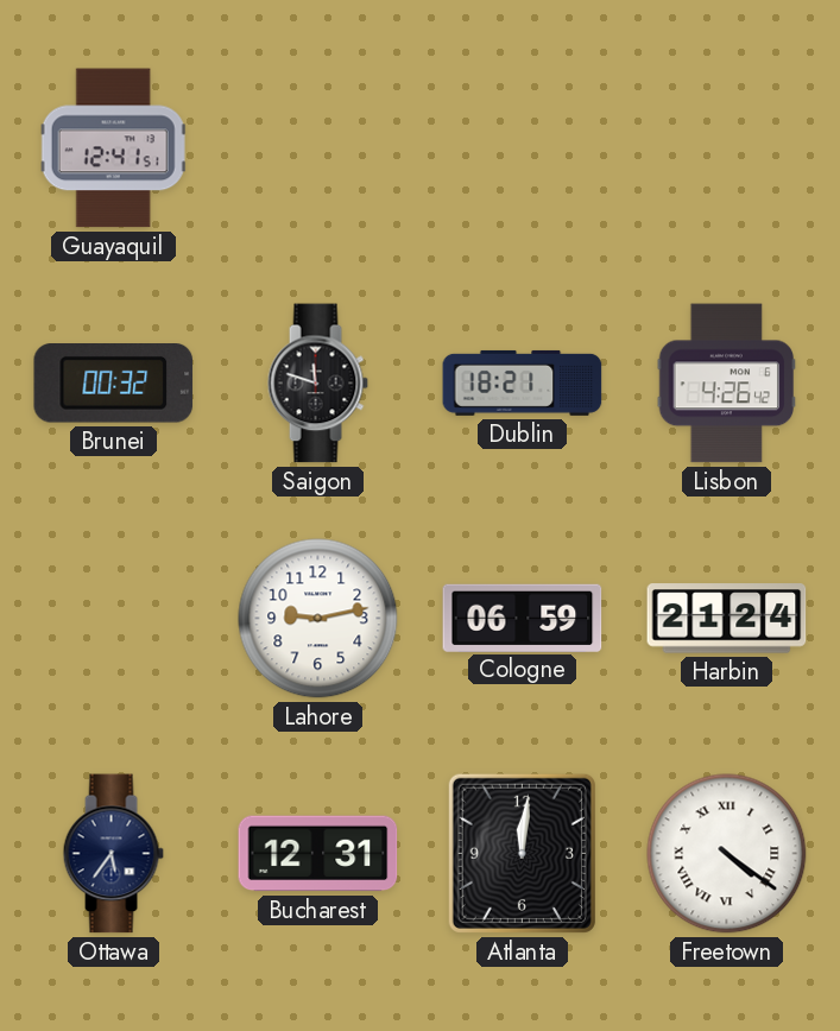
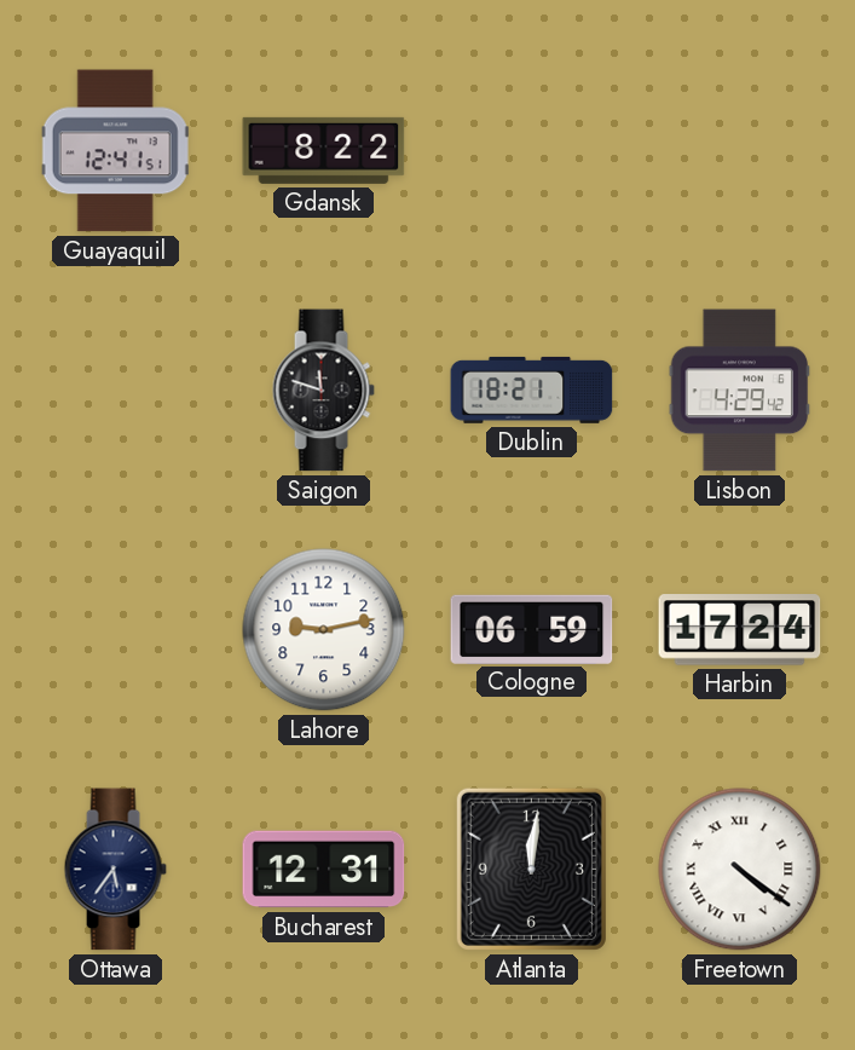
Gdansk: none -> 8:22 (324, 150)
Brunei: 00:32 -> none (114, 384)
Lisbon: 4:26 -> 4:29 (740, 391)
Harbin: 21:24 -> 17:24 (740, 630)
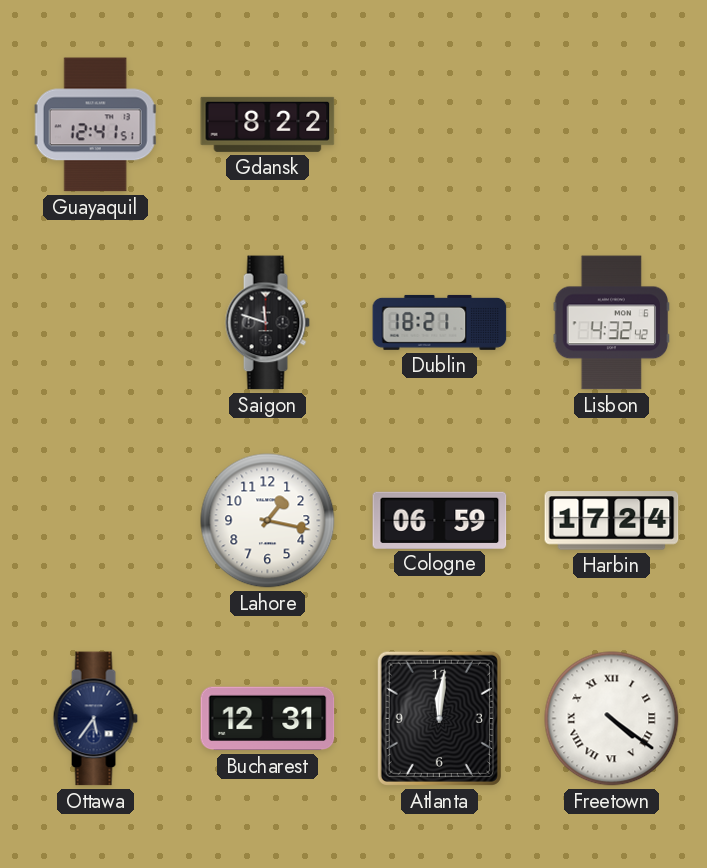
Lisbon: 4:29 -> 4:32 (612, 323)
Lahore: 9:13 -> 1:17 (268, 521)
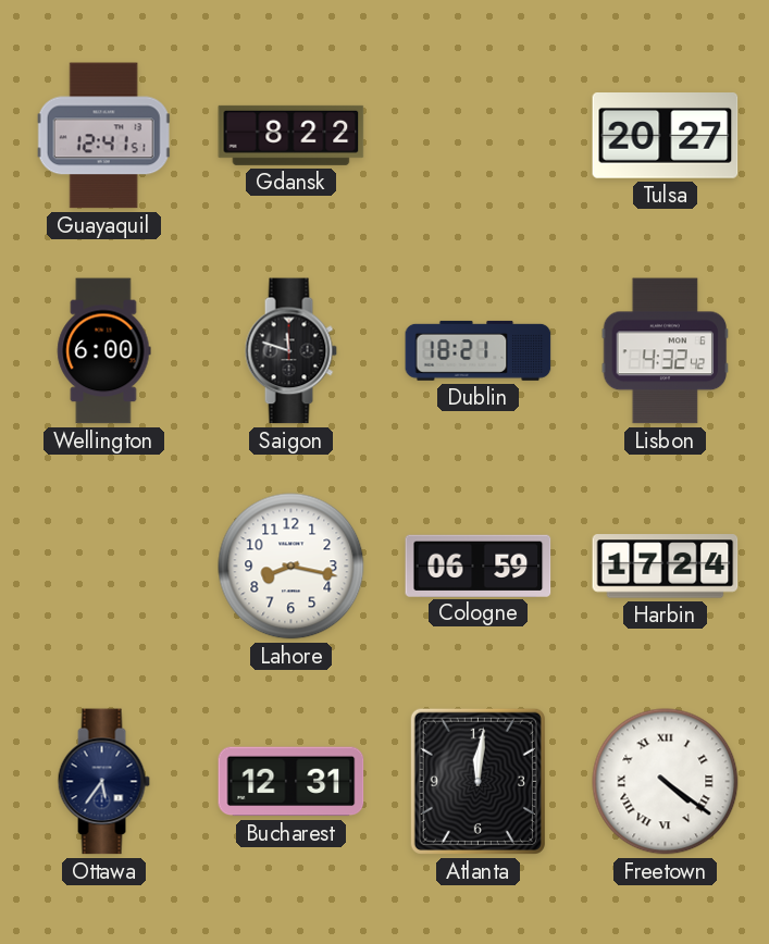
Tulsa: none -> 20:27 (666, 136)
Wellington: none -> 6:00 (104, 351)
Lahore: 1:17 -> 8:17 (292, 567)
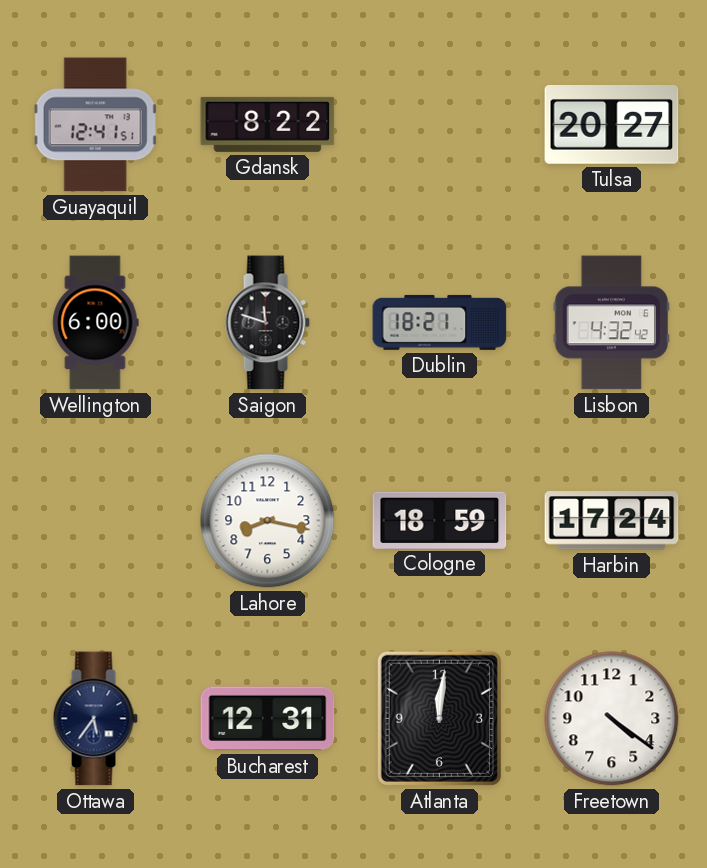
Cologne: 06:59 -> 18:59 (440, 520)
Freetown numerals: Roman -> Arabic (612, 719)
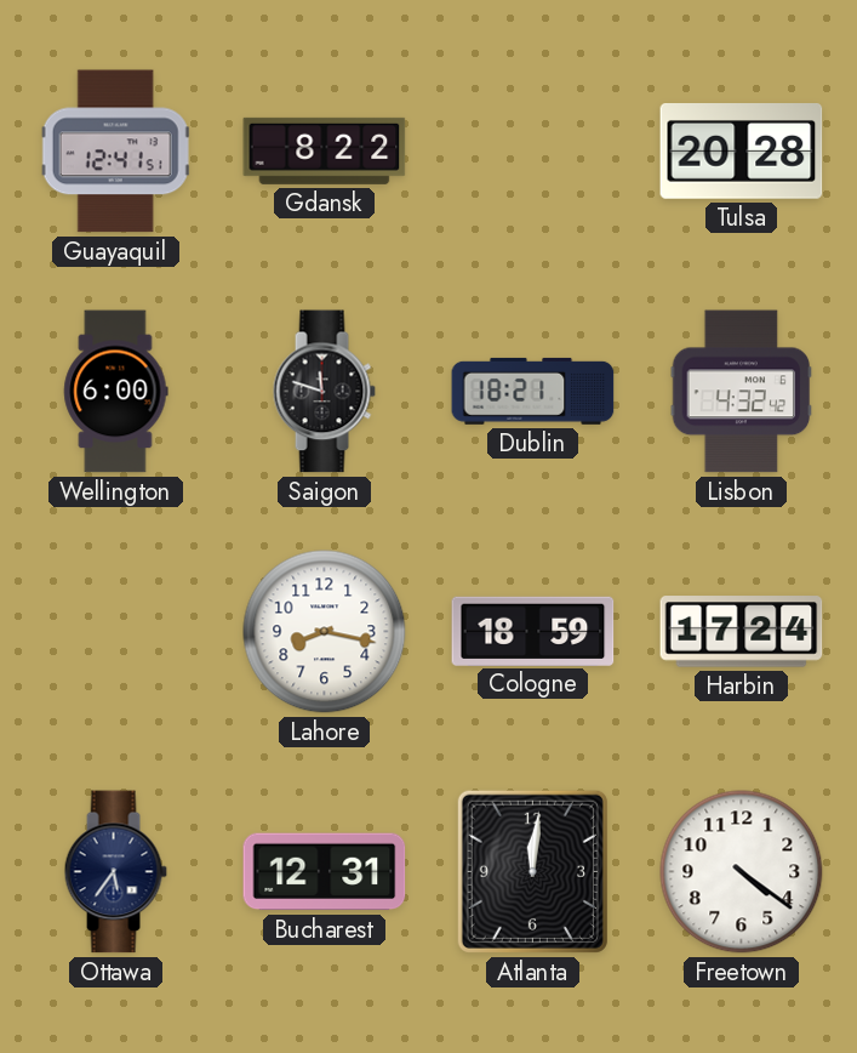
Tulsa: 20:27 -> 20:28 (742, 152)
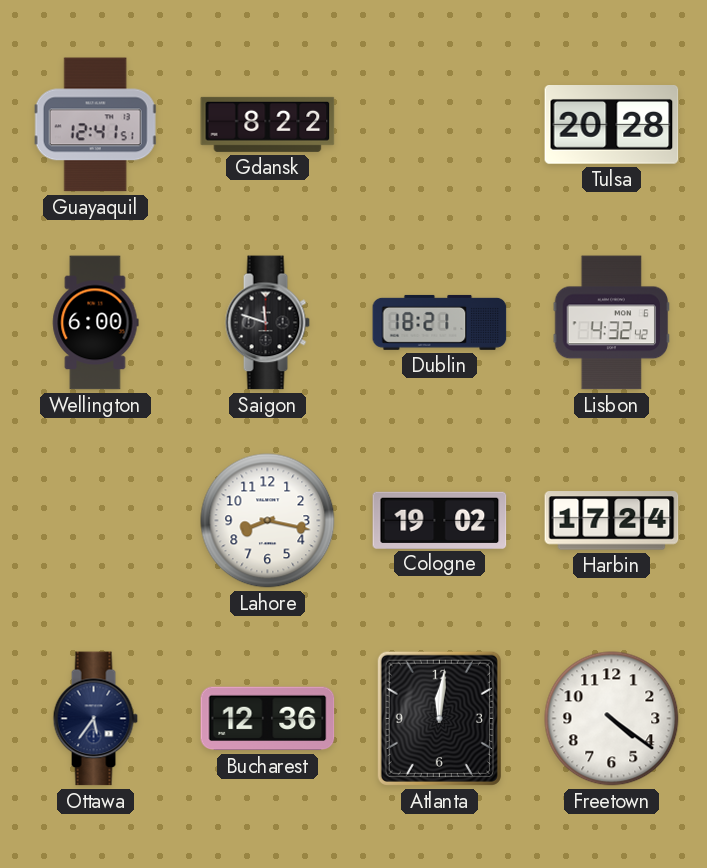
Cologne: 18:59 -> 19:02 (440, 520)
Bucharest: 12:31 -> 12:36 (268, 719)
